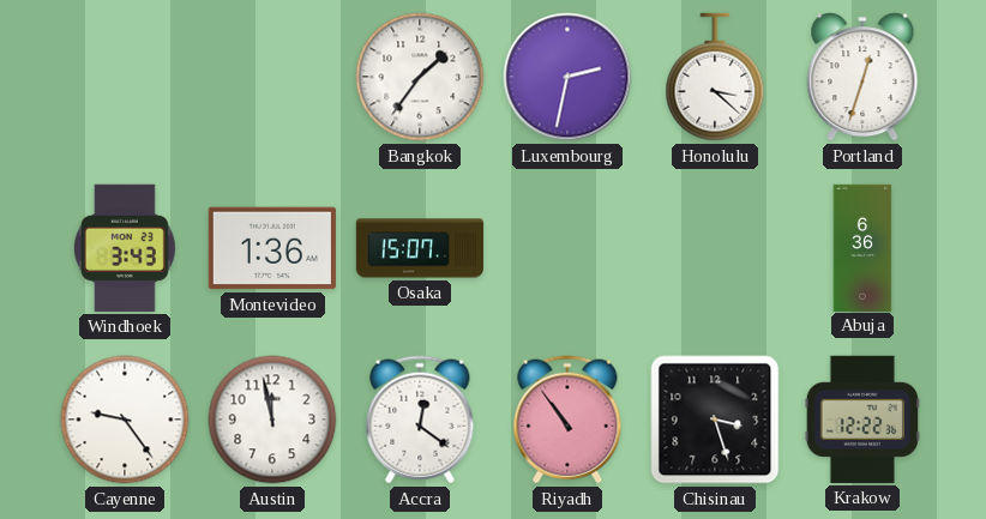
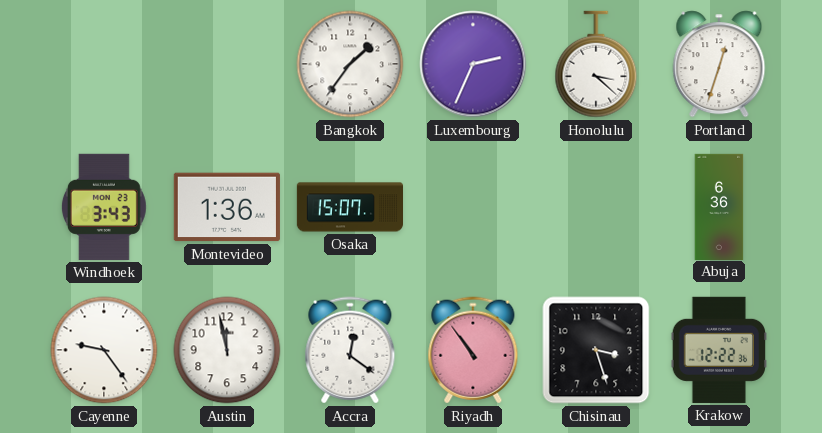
Luxembourg: 2:32 -> 2:34 (473, 64)
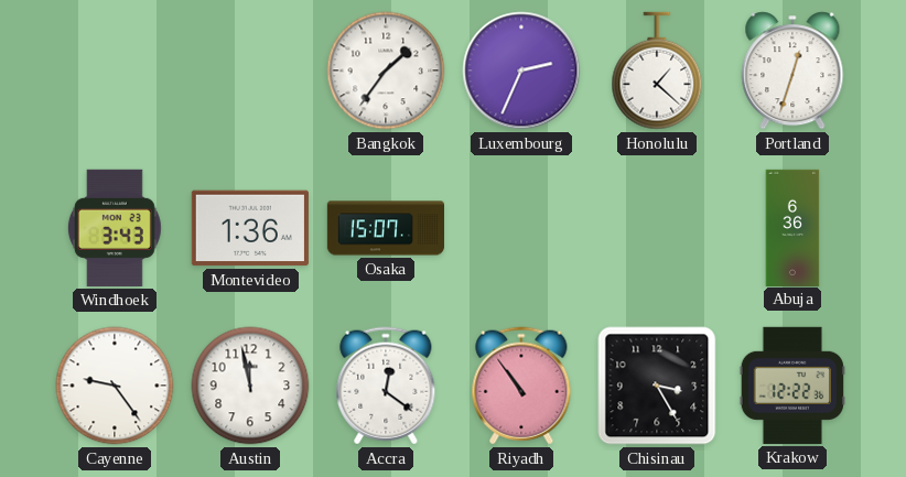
Honolulu: 3:22 -> 1:22 (657, 71)
Chisinau: 3:27 -> 3:25 (657, 386)
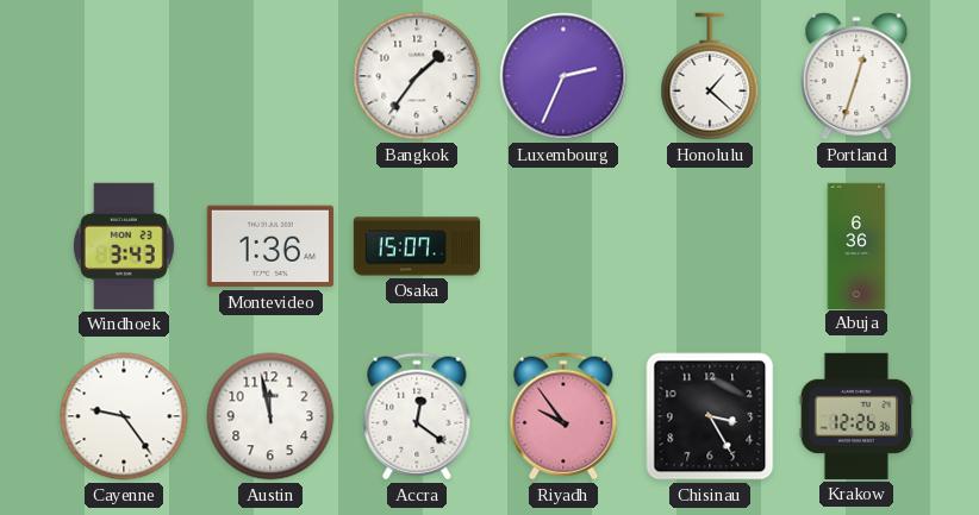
Riyadh: 10:54 -> 9:54 (563, 416)
Krakow: 12:22 -> 12:26 (855, 416)
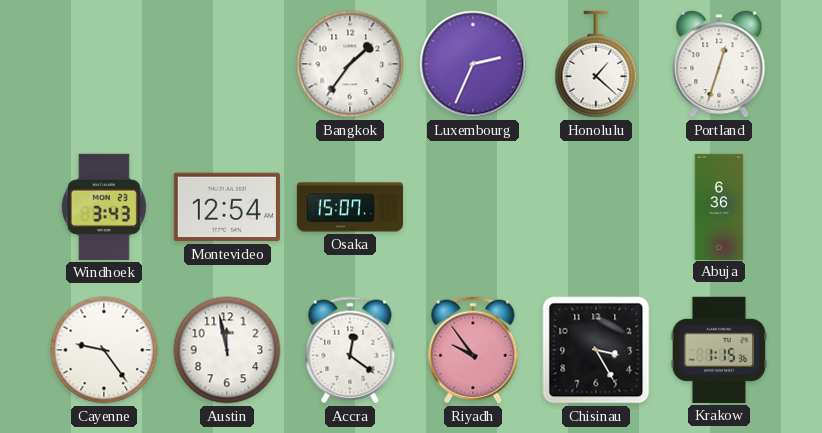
Montevideo: 1:36 -> 12:54 (227, 207)
Krakow: 12:26 -> 1:15 (718, 350)
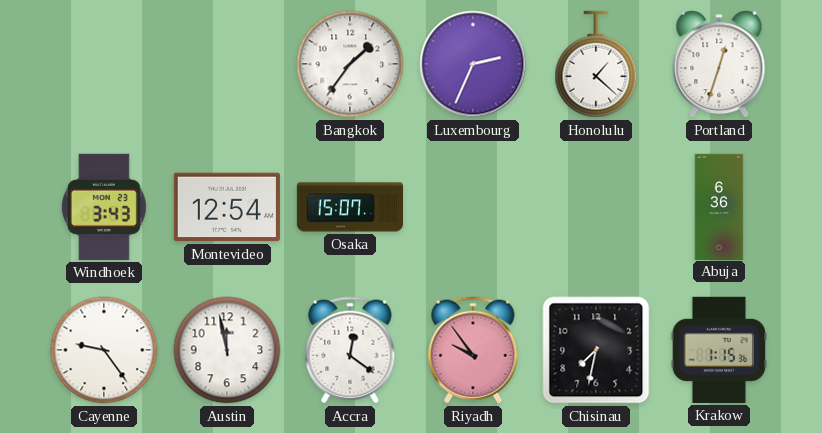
Chisinau: 3:25 -> 7:32 (596, 350)
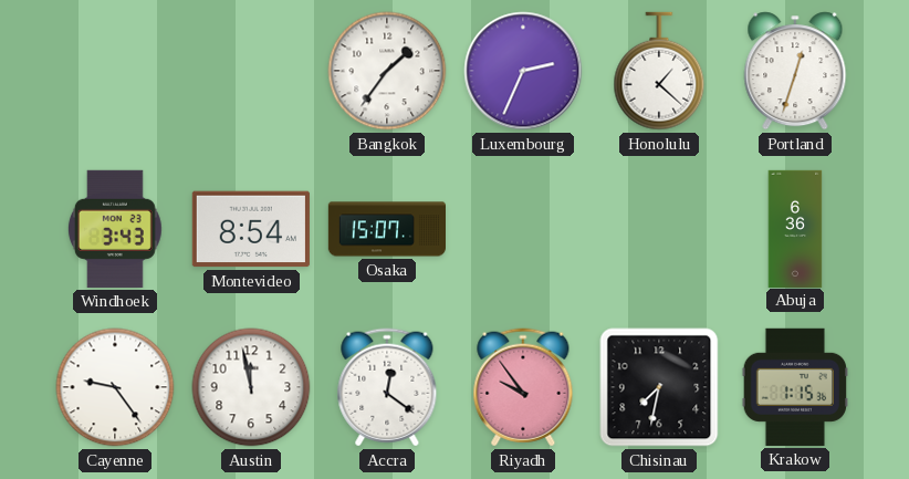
Montevideo: 12:54 -> 8:54 (251, 229)
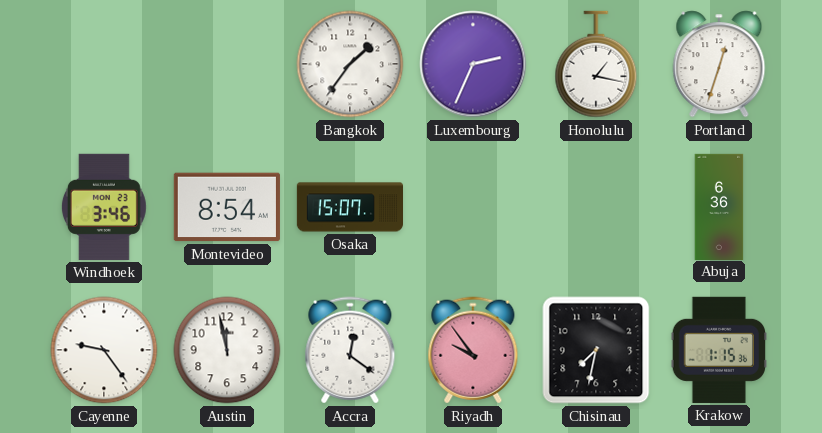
Honolulu: 1:22 -> 1:17 (596, 64)
Windhoek: 3:43 -> 3:46 (104, 207)
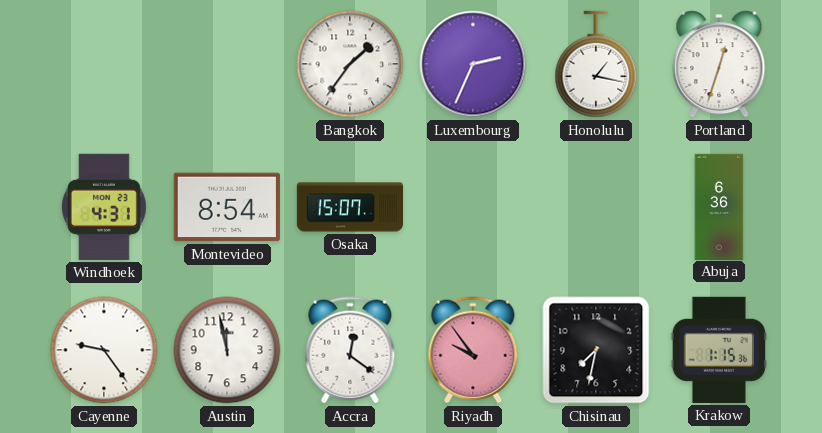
Windhoek: 3:46 -> 4:31 (104, 207)
